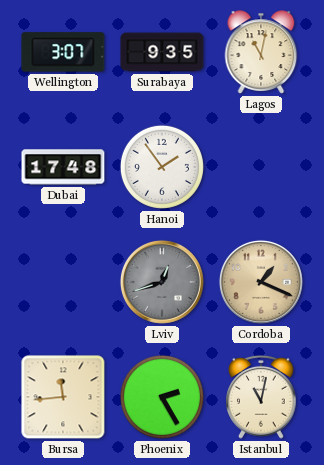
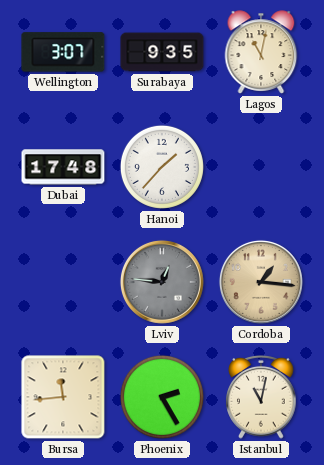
Hanoi: 1:54 -> 1:37 (162, 167)
Lviv: 12:42 -> 12:46 (162, 282)
Cordoba: 1:19 -> 1:16 (261, 282)
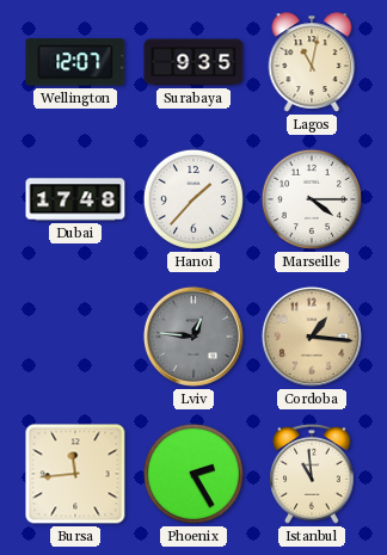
Wellington: 3:07 -> 12:07 (75, 62)
Marseille: none -> 4:15 (312, 199)
Istanbul: 11:02 -> 10:59 (312, 475)
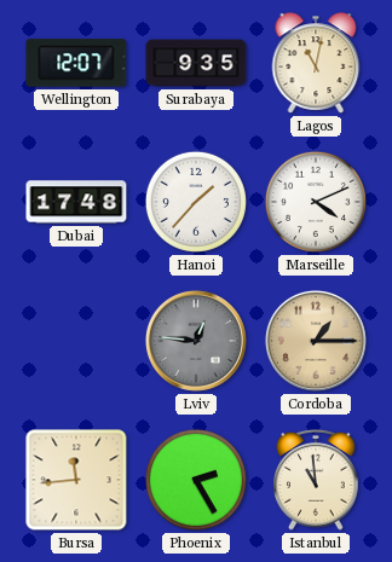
Marseille: 4:15 -> 4:11 (316, 202)
Cordoba: 1:16 -> 1:15 (316, 341)
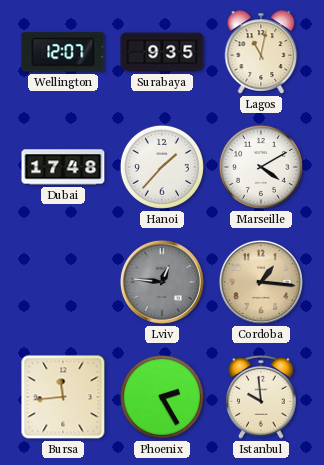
Marseille: 4:11 -> 4:10 (261, 167)
Cordoba: 1:15 -> 1:16 (261, 282)
Istanbul: 10:59 -> 9:59 (261, 398)
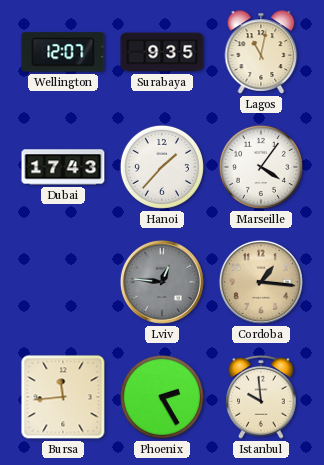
Dubai: 17:48 -> 17:43 (63, 167)
Marseille: 4:10 -> 4:06 (261, 167)
